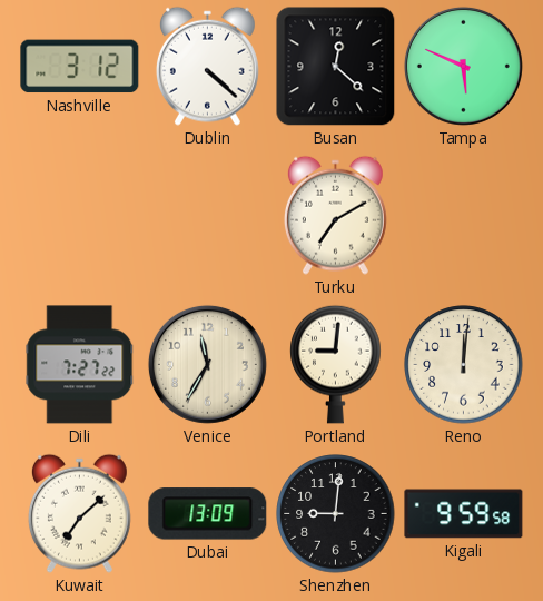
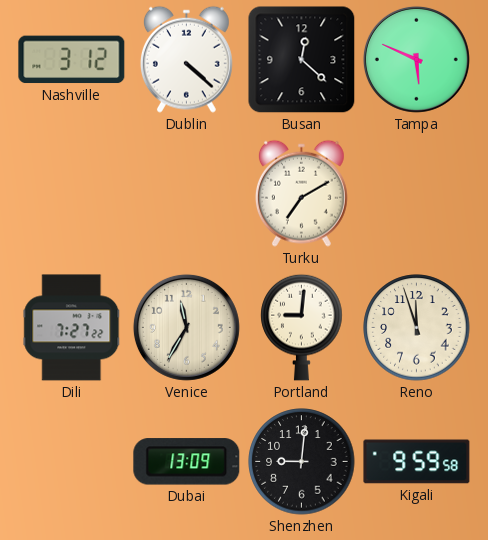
Reno: 12:01 -> 11:57 (417, 328)
Kuwait: 7:08 -> none (79, 513)
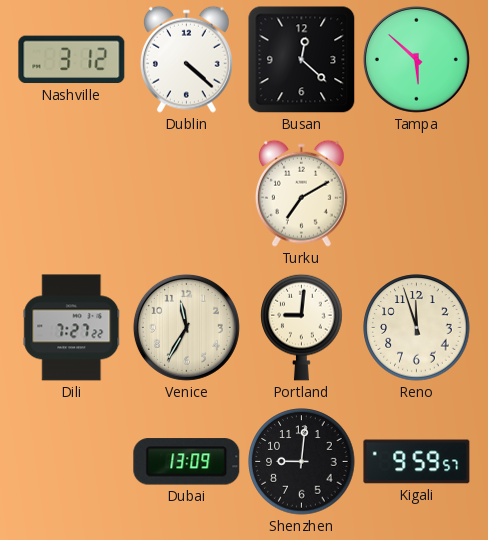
Tampa: 5:49 -> 5:52 (416, 59)
Kigali: 9:59:58 -> 9:59:57 (417, 462)
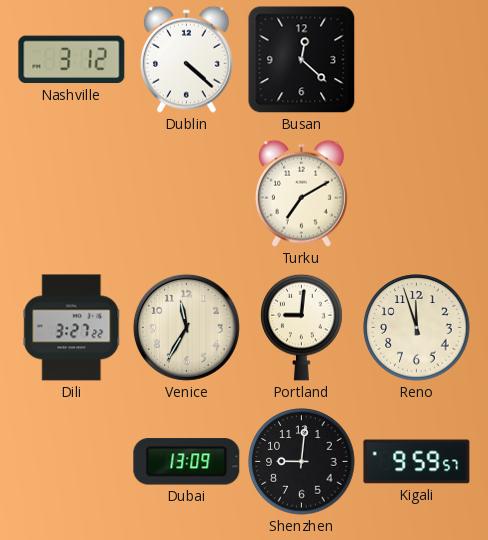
Tampa: 5:52 -> none (416, 59)
Dili: 7:27 -> 3:27 (72, 328)
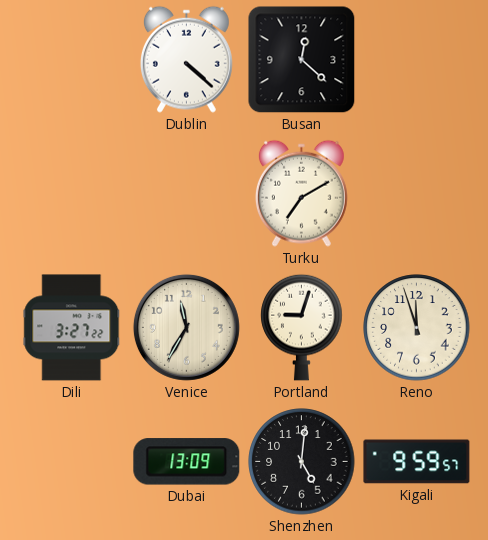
Nashville: 3:12 -> none (72, 60)
Portland: 9:01 -> 9:03 (302, 327)
Shenzhen: 9:01 -> 5:01 (302, 462)
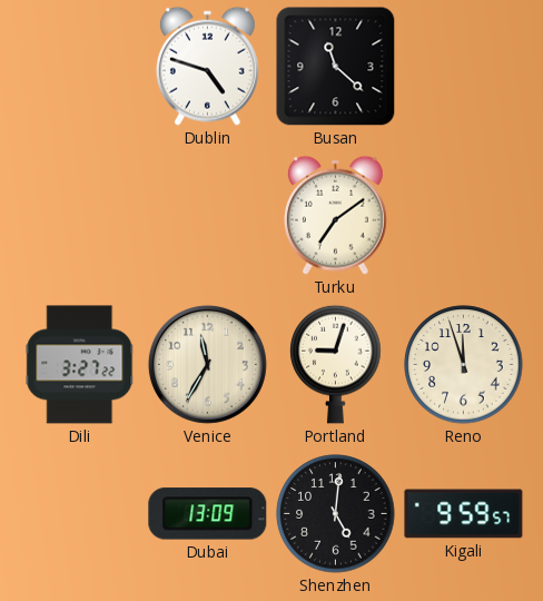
Dublin: 4:22 -> 4:48 (207, 66)
Busan: 12:22 -> 11:22 (336, 67)
Turku: 7:10 -> 7:09 (335, 215)
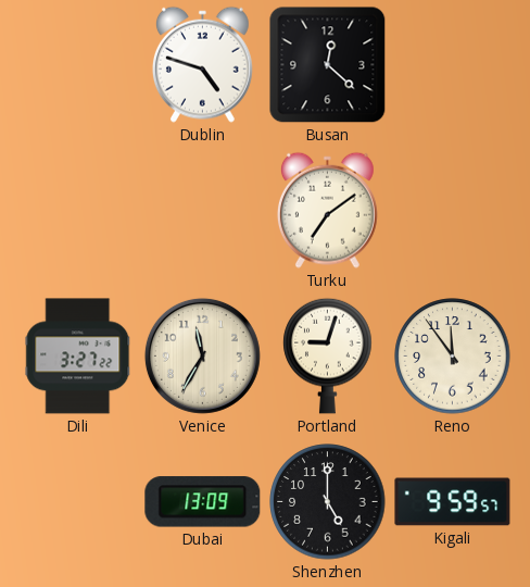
Busan: 11:22 -> 12:22 (328, 65)
Reno: 11:57 -> 11:54 (453, 357)
Shenzhen: 5:01 -> 5:00 (328, 502)
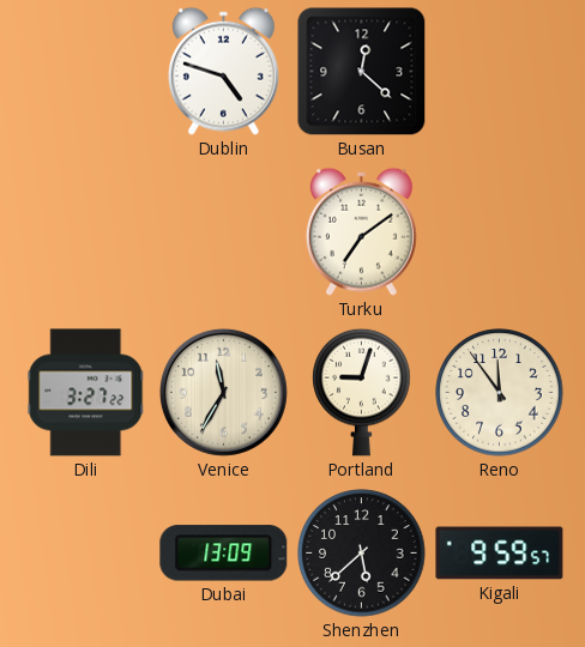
Shenzhen: 5:00 -> 5:38 (362, 554)
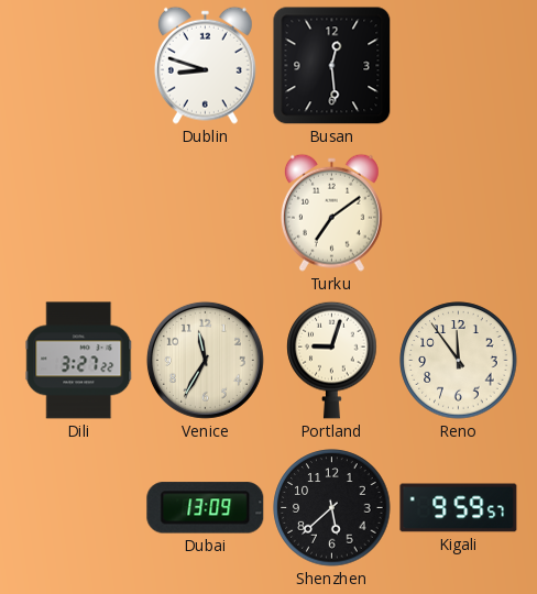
Dublin: 4:48 -> 8:48 (205, 65)
Busan: 12:22 -> 12:29 (332, 66)
